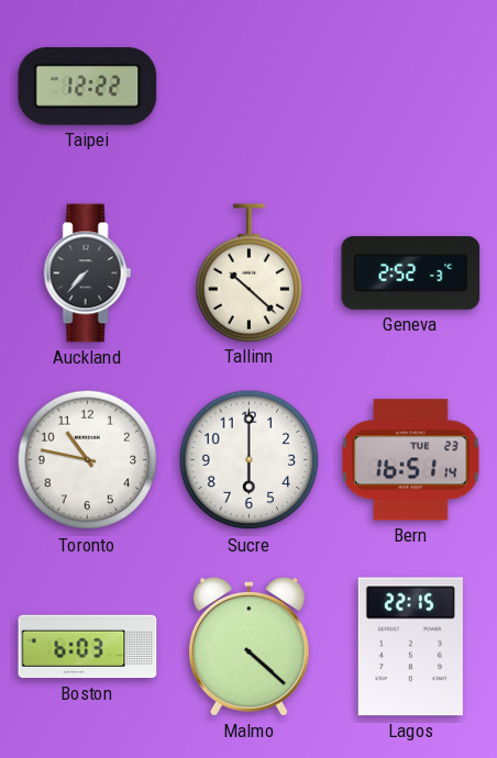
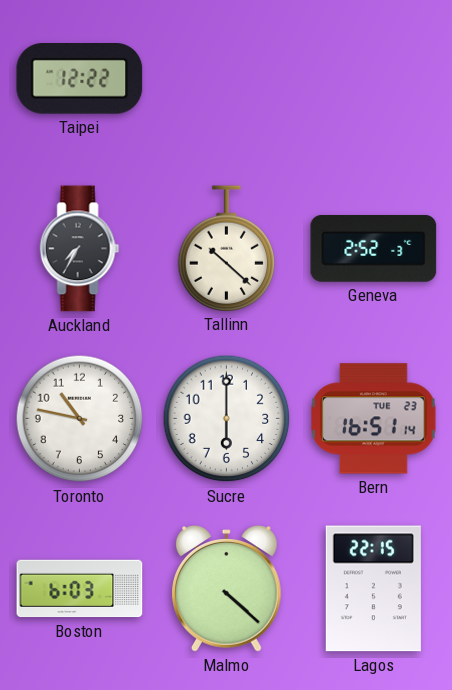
Auckland: 7:37 -> 7:35 (80, 249)
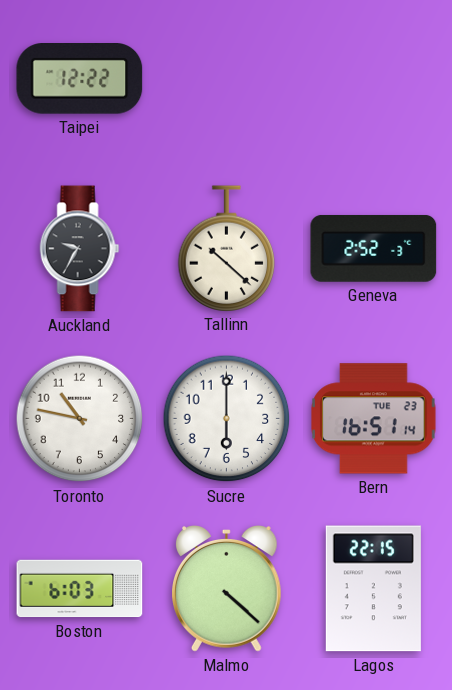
Auckland: 7:35 -> 9:35 (80, 249)
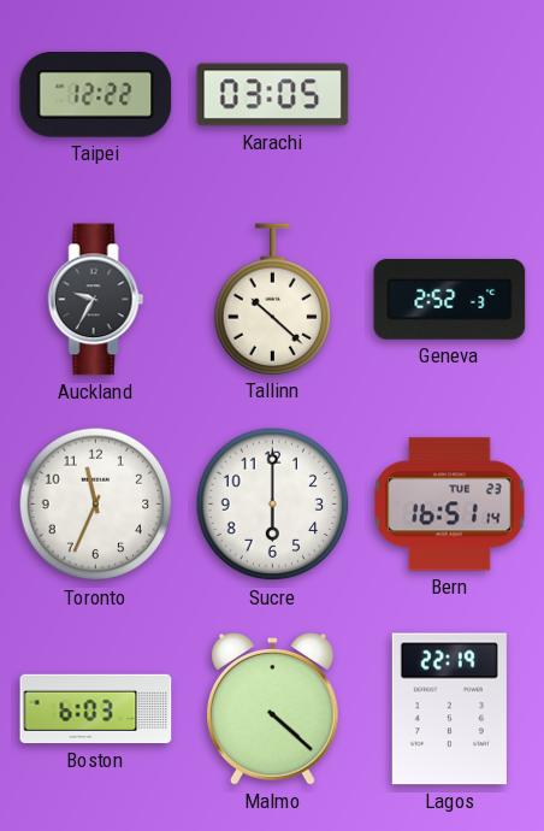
Karachi: none -> 03:05 (273, 95)
Toronto: 10:47 -> 11:34 (96, 505)
Lagos: 22:15 -> 22:19 (449, 709)
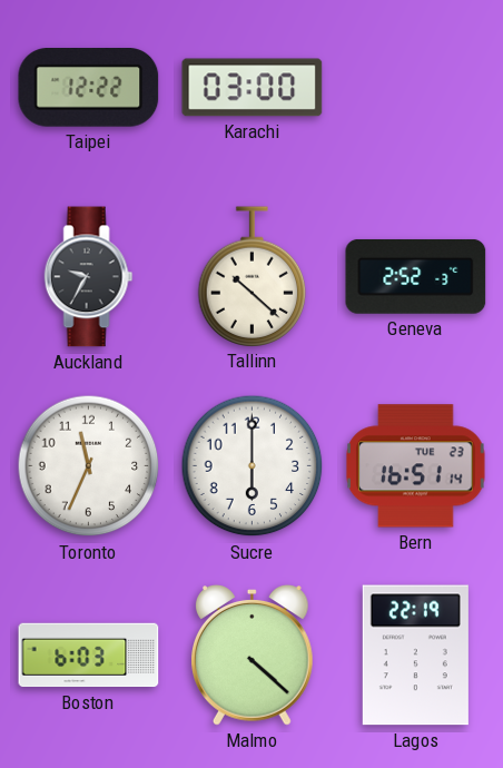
Karachi: 03:05 -> 03:00 (253, 88)
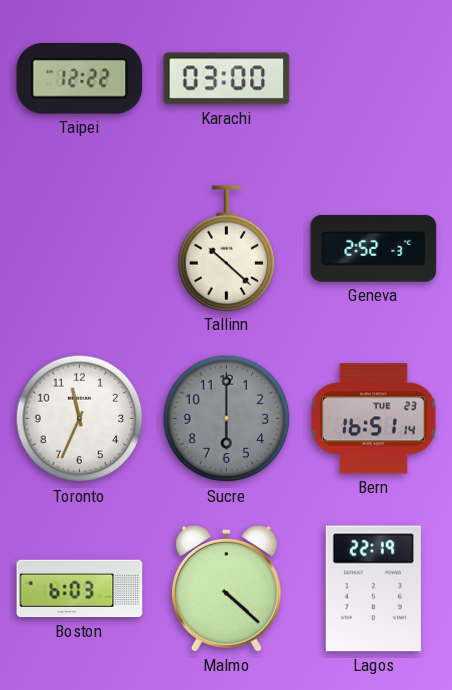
Auckland: 9:35 -> none (89, 277)
Sucre dial: white -> grey (227, 419)
